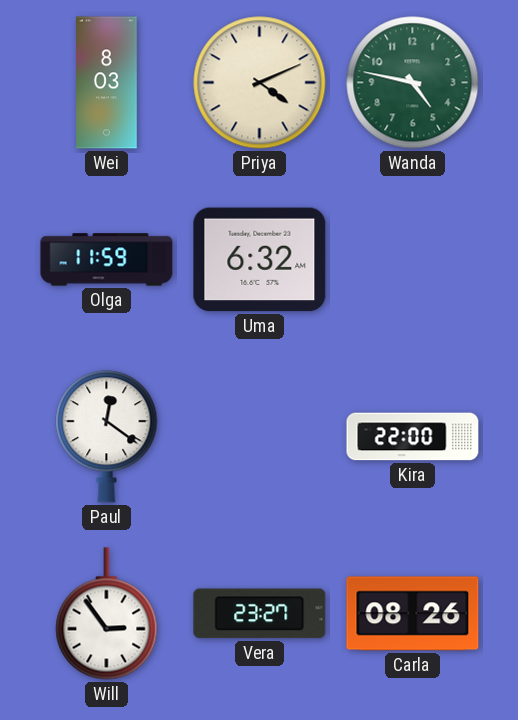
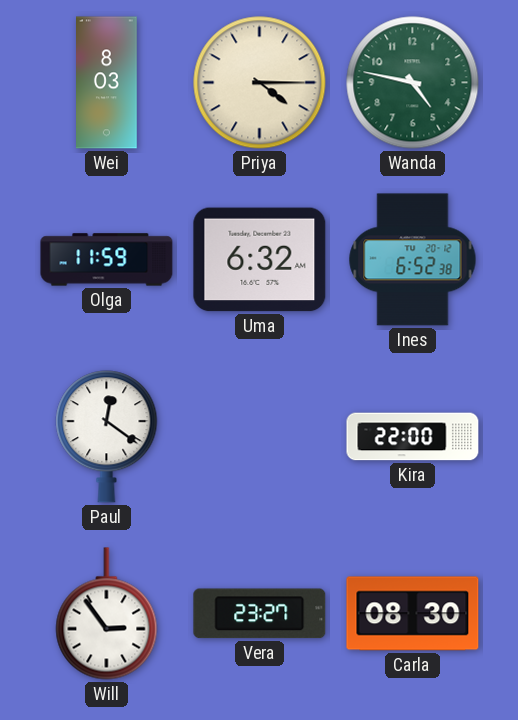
Priya: 4:11 -> 4:15 (260, 83)
Ines: none -> 6:52 (413, 260)
Carla: 08:26 -> 08:30 (413, 614)
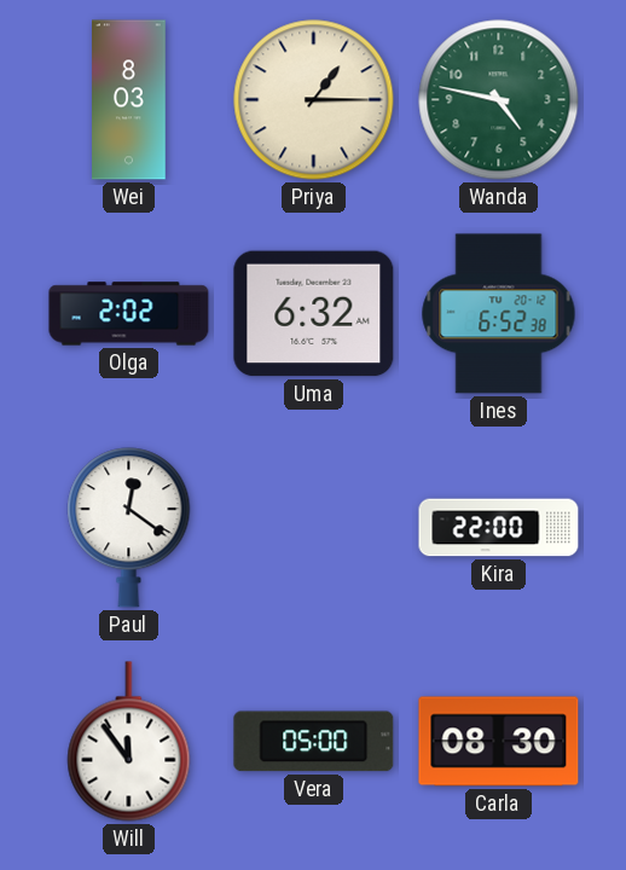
Priya: 4:15 -> 1:15 (314, 100)
Olga: 11:59 -> 2:02 (129, 314)
Will: 2:54 -> 11:54 (129, 742)
Vera: 23:27 -> 05:00 (314, 742)
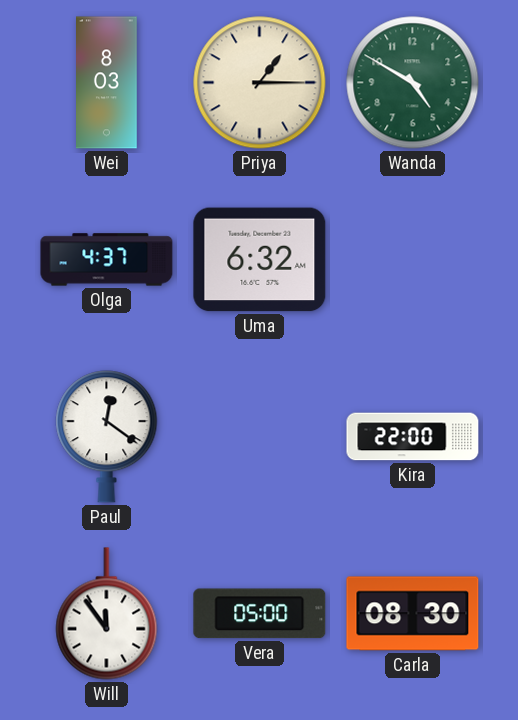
Wanda: 4:47 -> 4:50 (413, 83)
Olga: 2:02 -> 4:37 (107, 260)
Ines: 6:52 -> none (499, 314)
